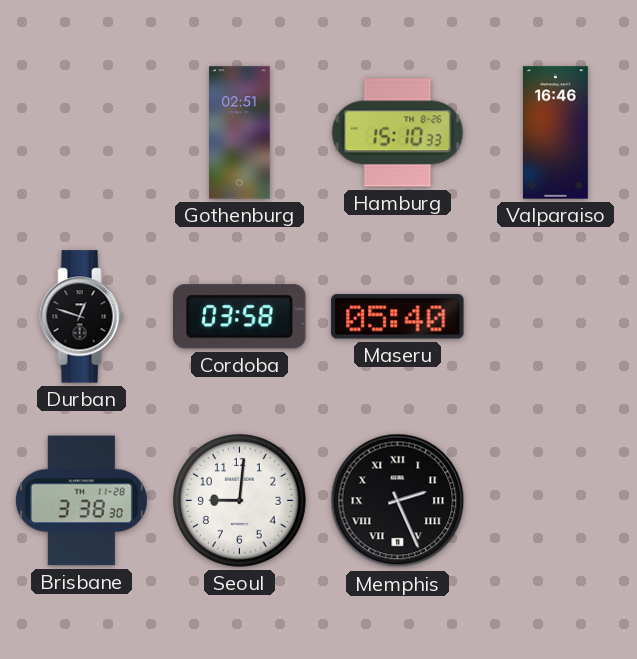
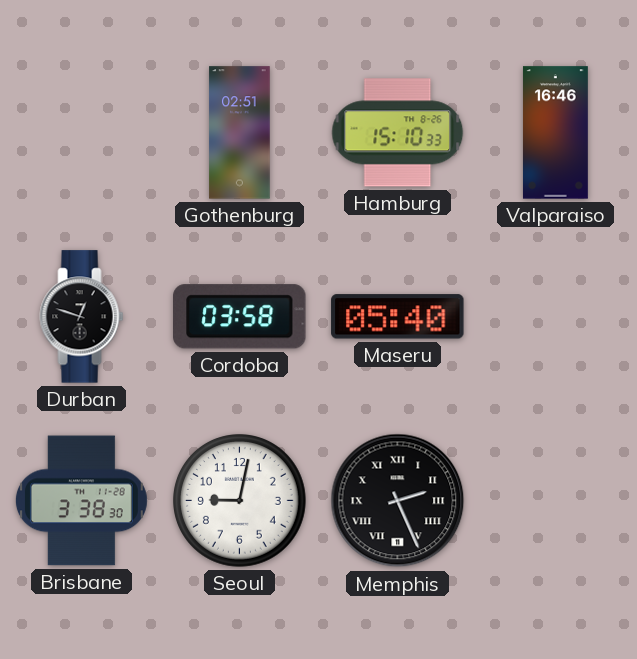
Seoul: 9:01 -> 9:02 (240, 501)
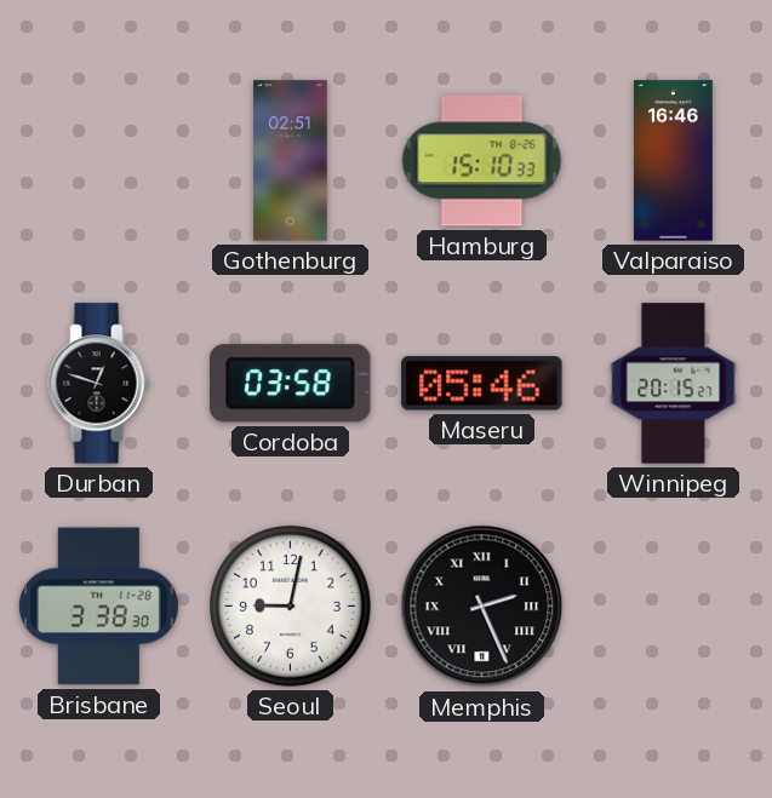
Maseru: 05:40 -> 05:46 (482, 384)
Winnipeg: none -> 20:15 (674, 384)
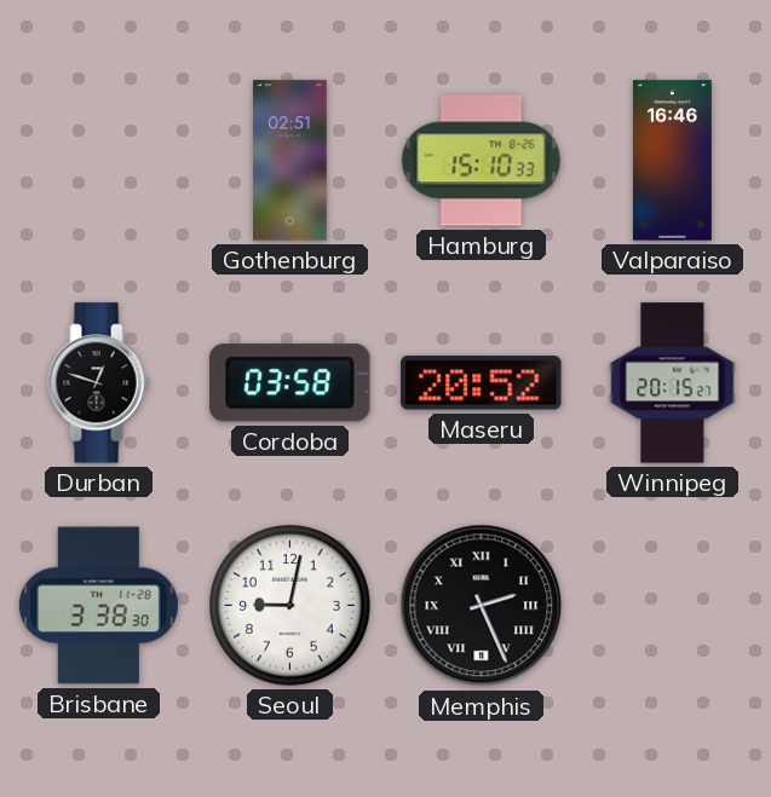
Maseru: 05:46 -> 20:52 (482, 383)
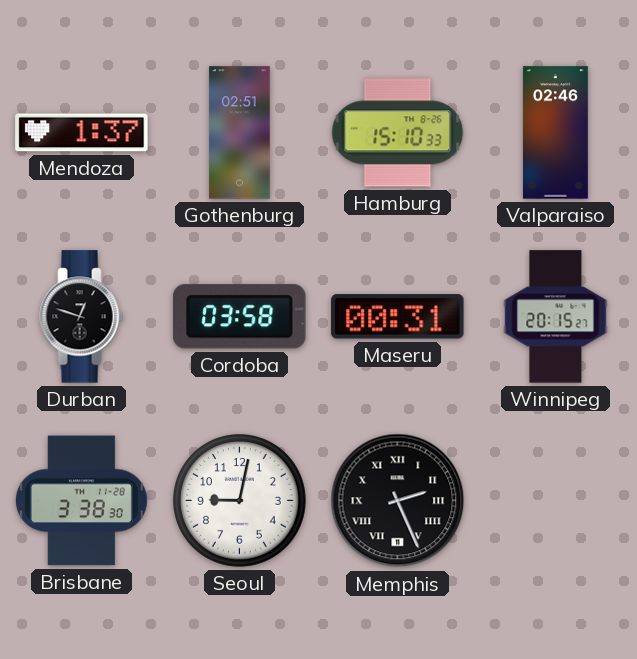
Mendoza: none -> 1:37 (82, 133)
Valparaiso: 16:46 -> 02:46 (555, 133)
Maseru: 20:52 -> 00:31 (398, 317)
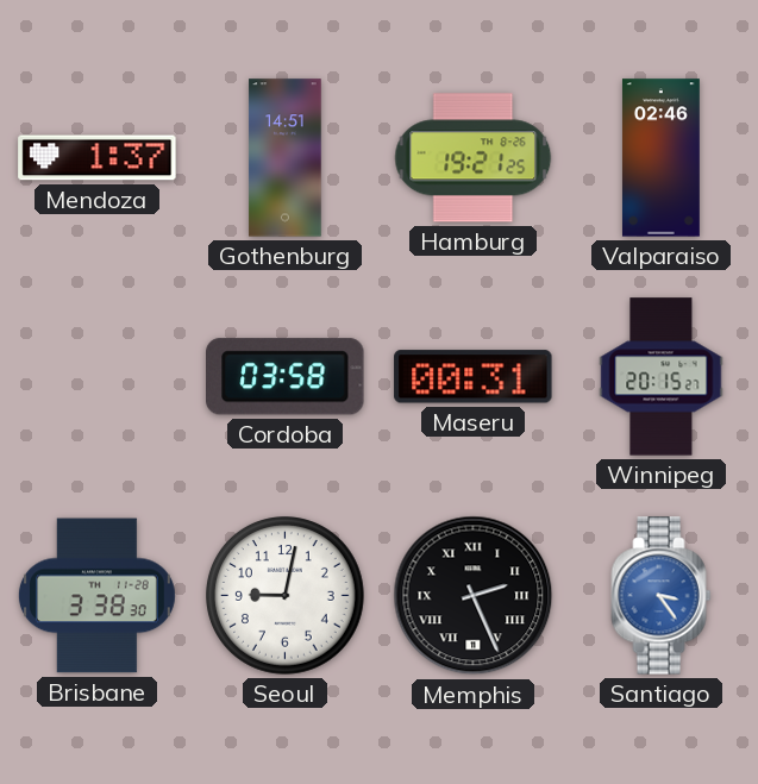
Gothenburg: 02:51 -> 14:51 (286, 158)
Hamburg: 15:10 -> 19:21 (474, 158)
Durban: 12:48 -> none (82, 317)
Santiago: none -> 3:24 (662, 596)
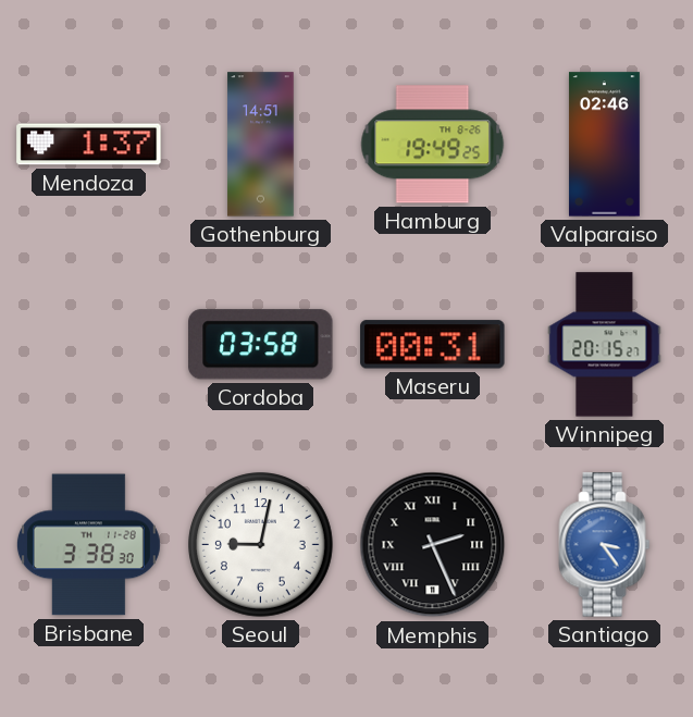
Hamburg: 19:21 -> 19:49 (433, 145)
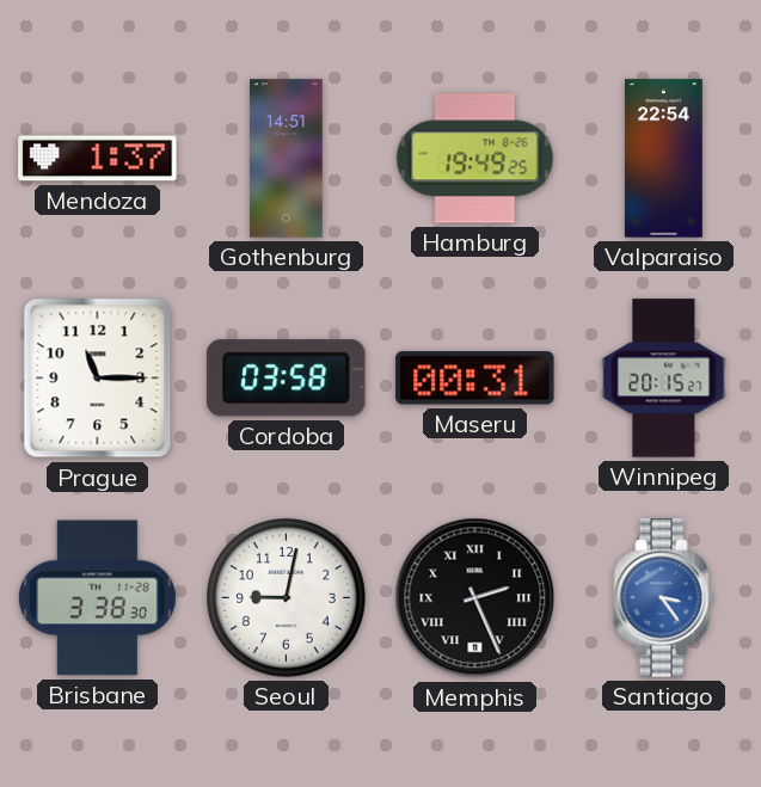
Valparaiso: 02:46 -> 22:54 (663, 159)
Prague: none -> 11:15 (98, 379)
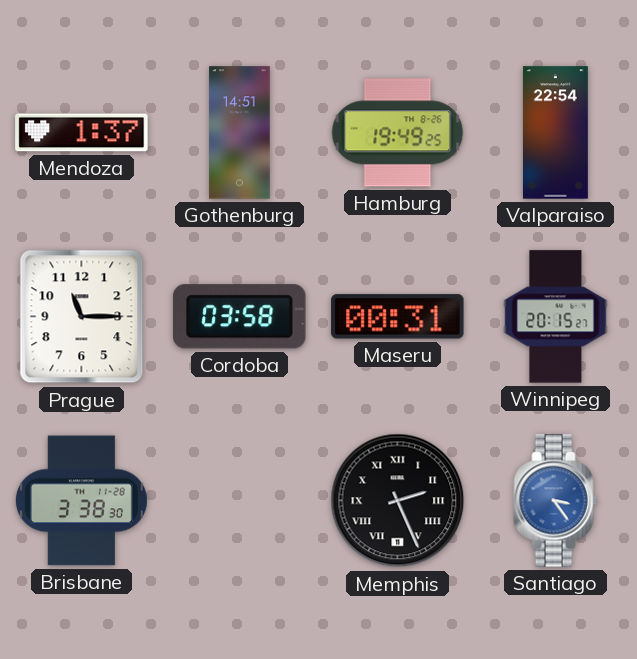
Seoul: 9:02 -> none (287, 598)
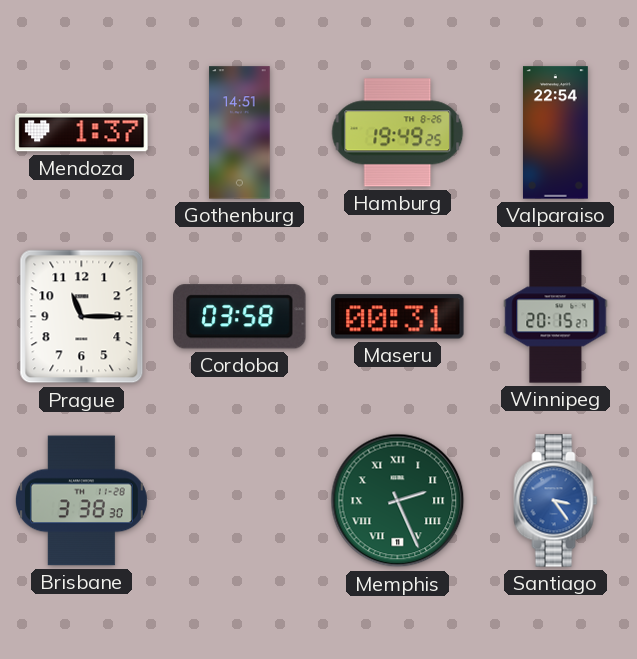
Memphis dial: black -> green (398, 501)
